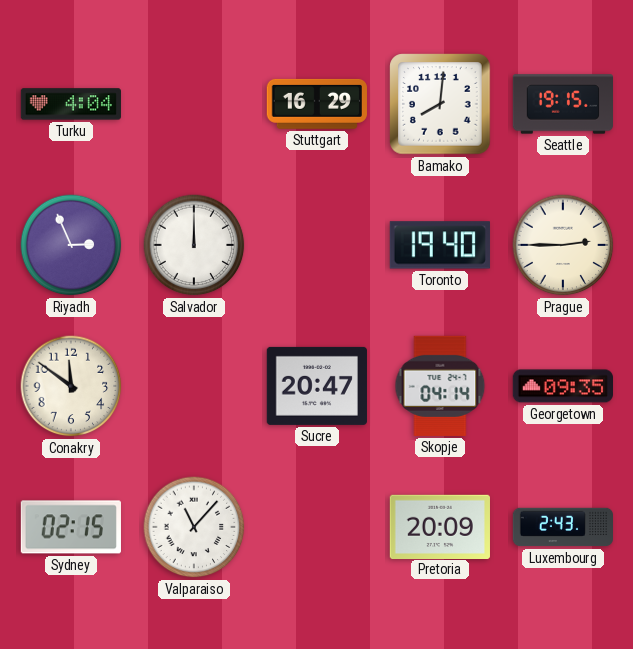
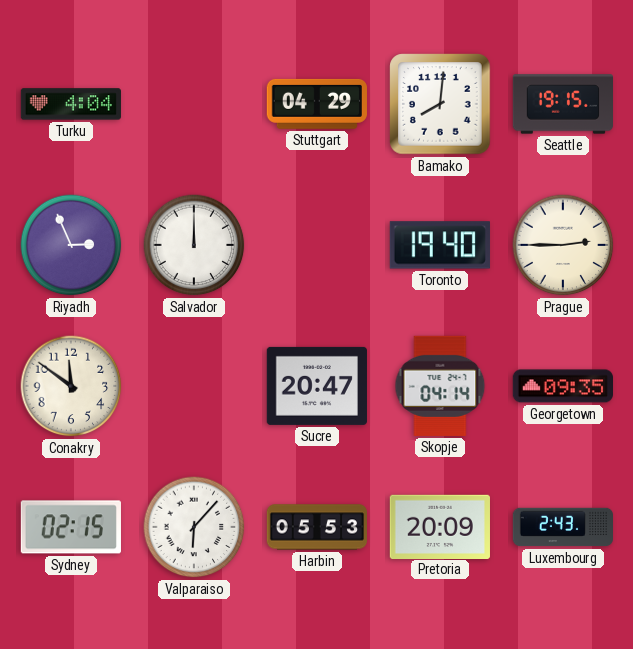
Stuttgart: 16:29 -> 04:29 (317, 104)
Valparaiso: 11:07 -> 6:07 (194, 527)
Harbin: none -> 05:53 (317, 527)
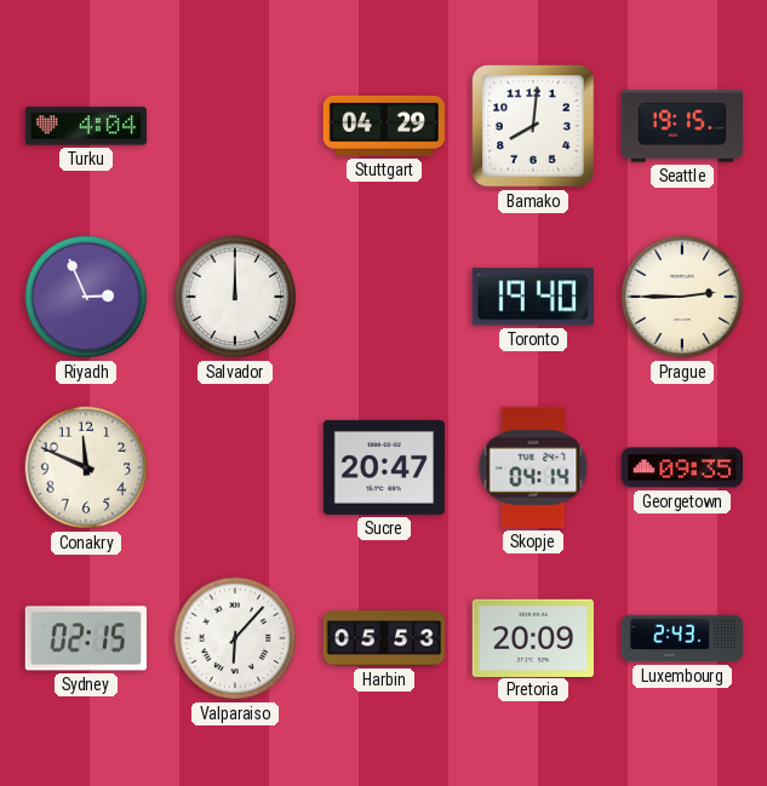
Conakry: 11:51 -> 11:49 (86, 467)
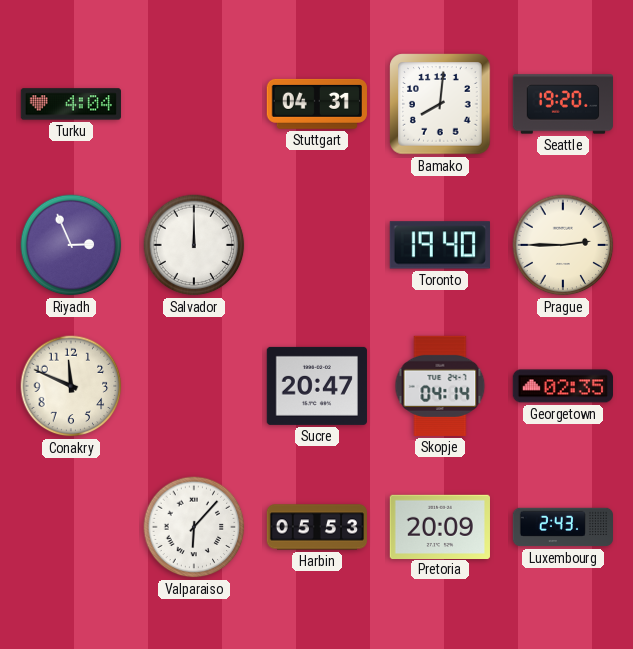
Stuttgart: 04:29 -> 04:31 (317, 104)
Seattle: 19:15 -> 19:20 (562, 104)
Georgetown: 09:35 -> 02:35 (562, 386)
Sydney: 02:15 -> none (86, 638)
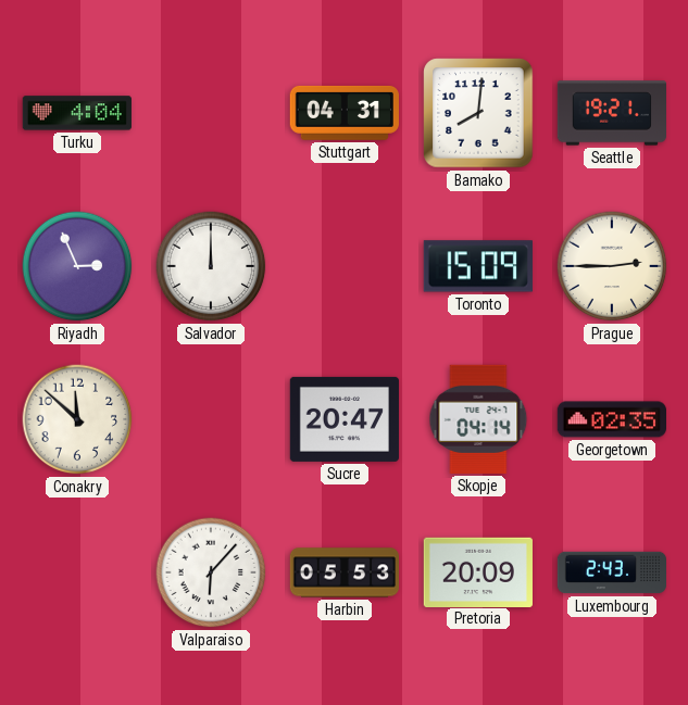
Seattle: 19:20 -> 19:21 (611, 113)
Toronto: 19:40 -> 15:09 (478, 266)
Conakry: 11:49 -> 11:52 (77, 419)
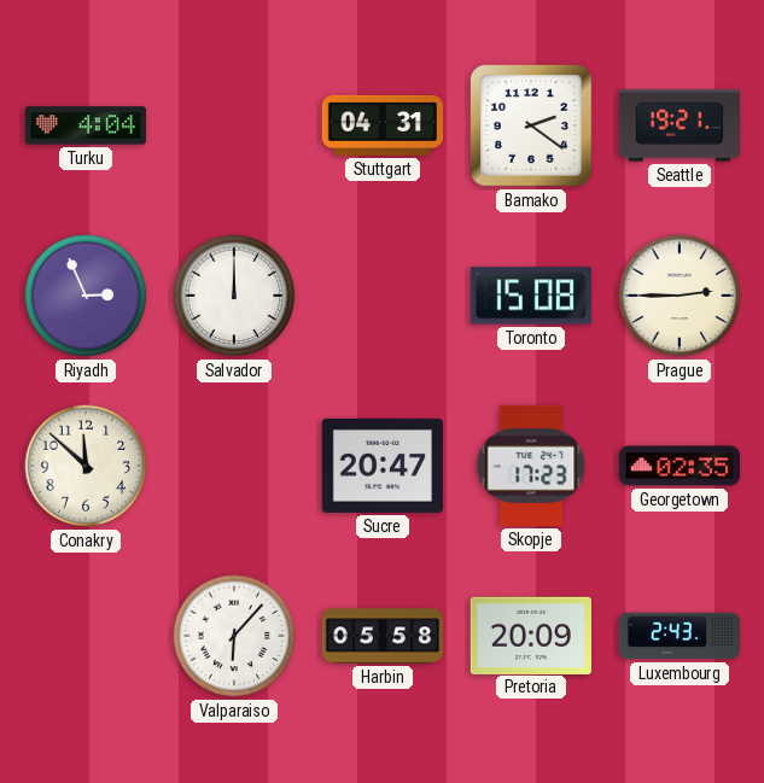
Bamako: 8:01 -> 2:21 (531, 125)
Toronto: 15:09 -> 15:08 (531, 296)
Skopje: 04:14 -> 17:23 (531, 466)
Harbin: 05:53 -> 05:58 (383, 636)
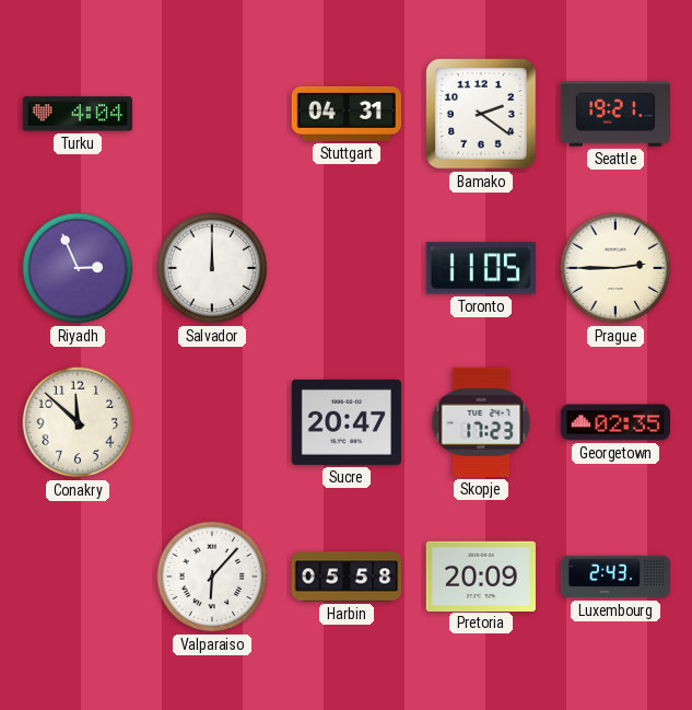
Toronto: 15:08 -> 11:05 (481, 268)
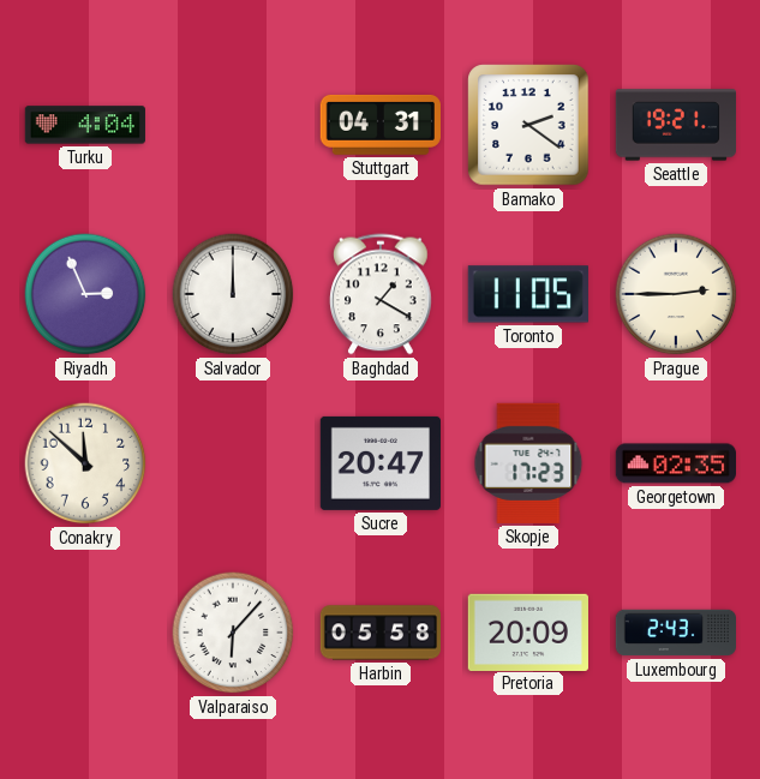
Baghdad: none -> 1:20 (382, 294)
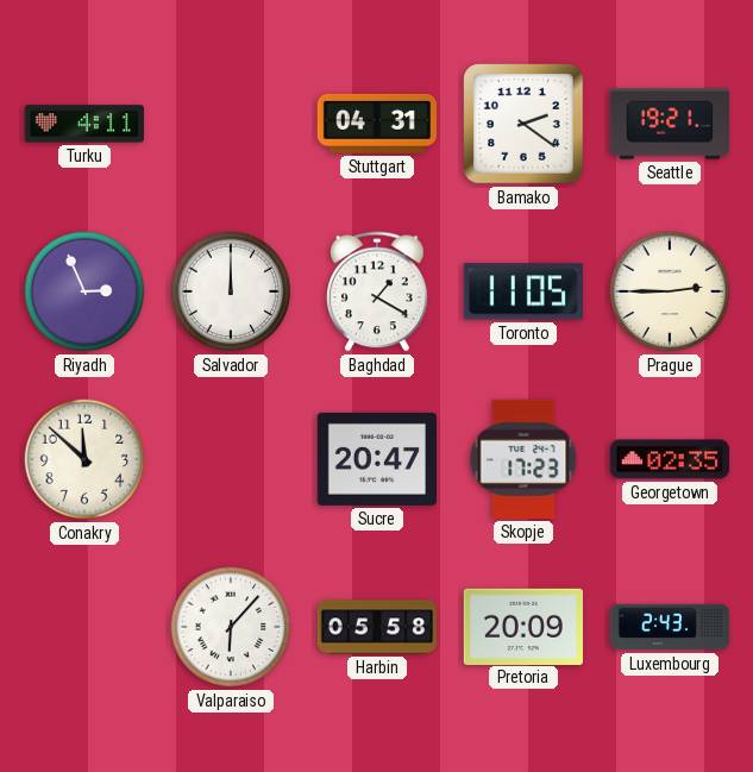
Turku: 4:04 -> 4:11 (83, 124)
